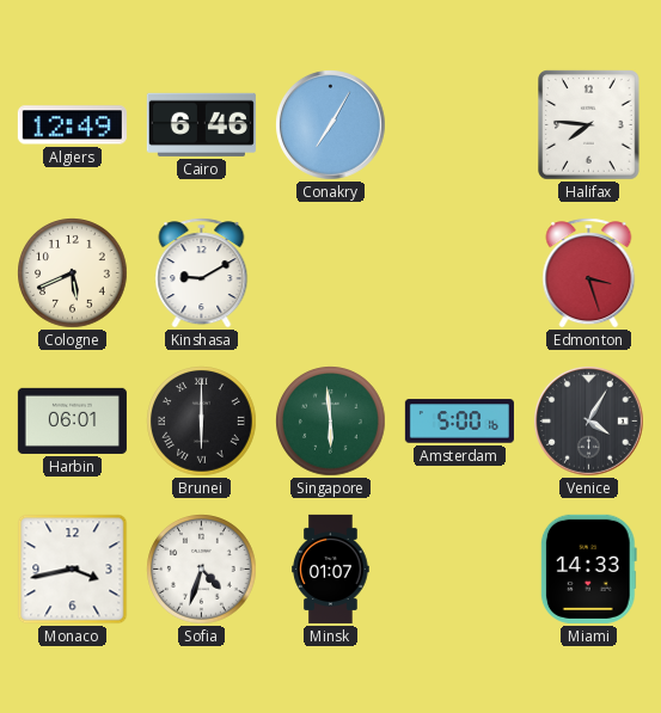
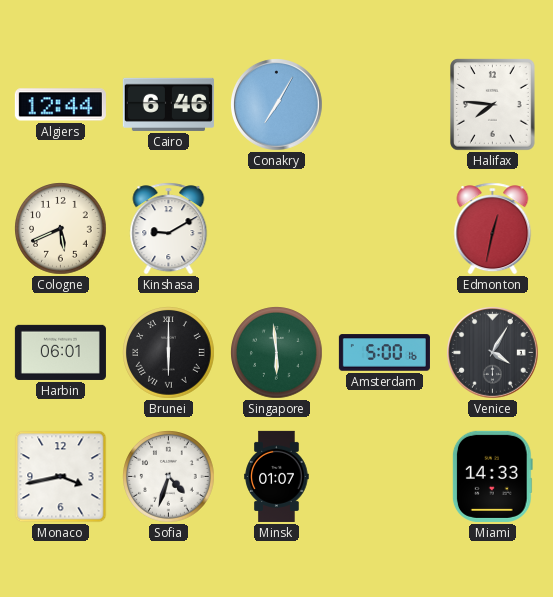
Algiers: 12:49 -> 12:44 (60, 105)
Edmonton: 3:27 -> 12:32 (493, 229)
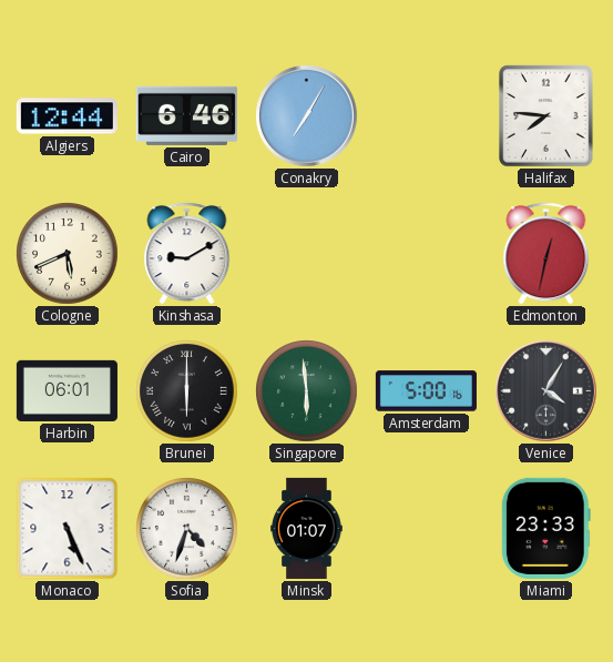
Monaco: 3:43 -> 5:26 (68, 529)
Miami: 14:33 -> 23:33 (545, 528)
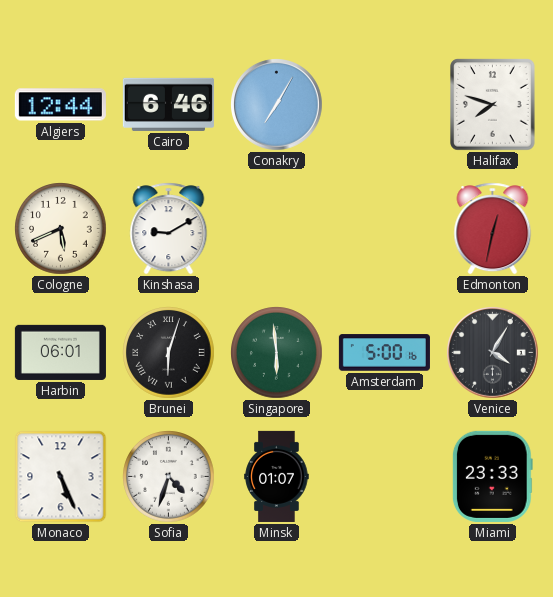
Halifax: 7:46 -> 7:48 (493, 105)
Brunei: 6:00 -> 6:03 (169, 353)
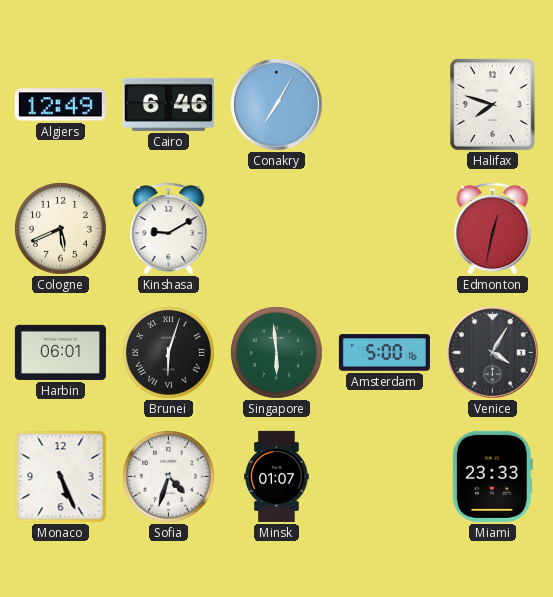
Algiers: 12:44 -> 12:49 (60, 105)
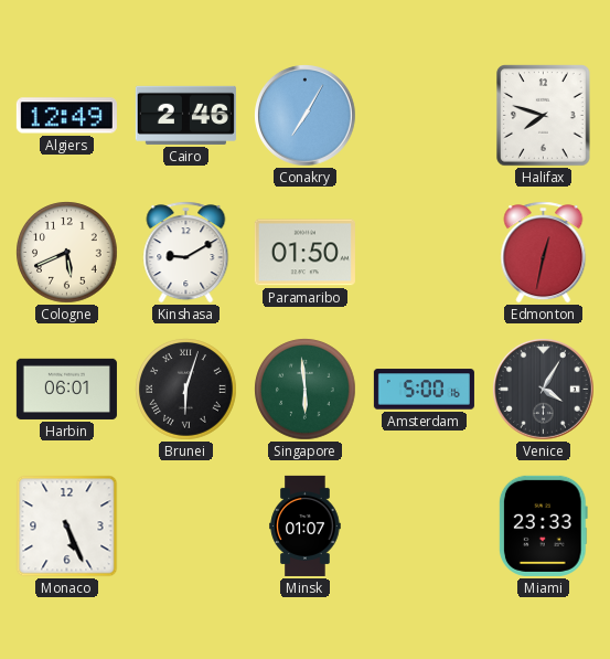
Cairo: 6:46 -> 2:46 (185, 115)
Paramaribo: none -> 01:50 (304, 253)
Sofia: 4:33 -> none (169, 477)
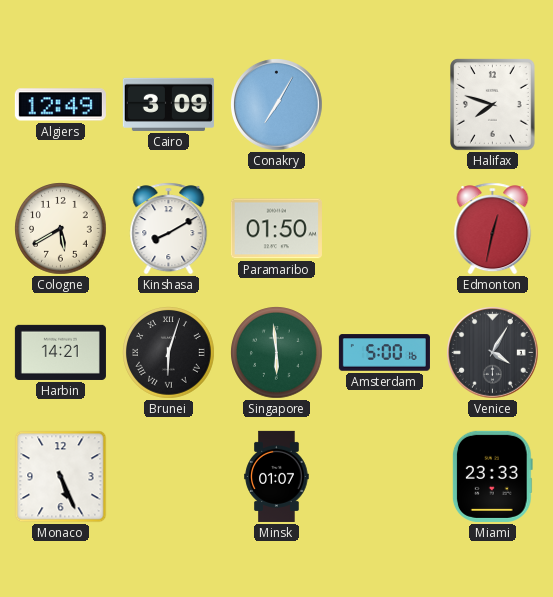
Cairo: 2:46 -> 3:09 (168, 104)
Cologne: 5:41 -> 5:40 (61, 229)
Kinshasa: 9:10 -> 8:10 (169, 229)
Harbin: 06:01 -> 14:21 (60, 352)
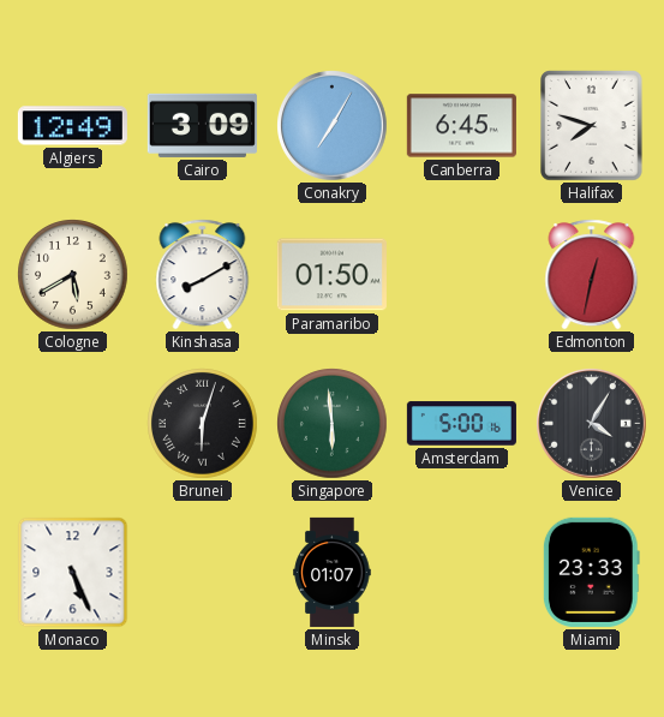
Canberra: none -> 6:45 (461, 126)
Harbin: 14:21 -> none (60, 352)
